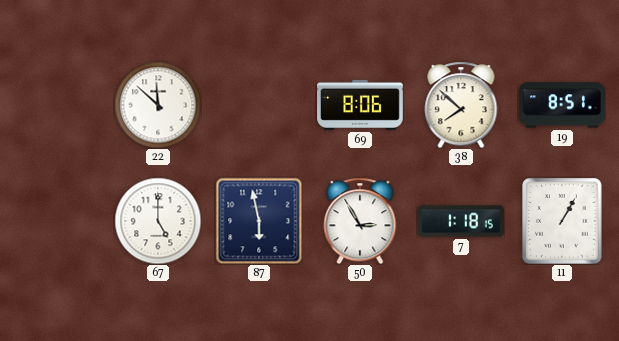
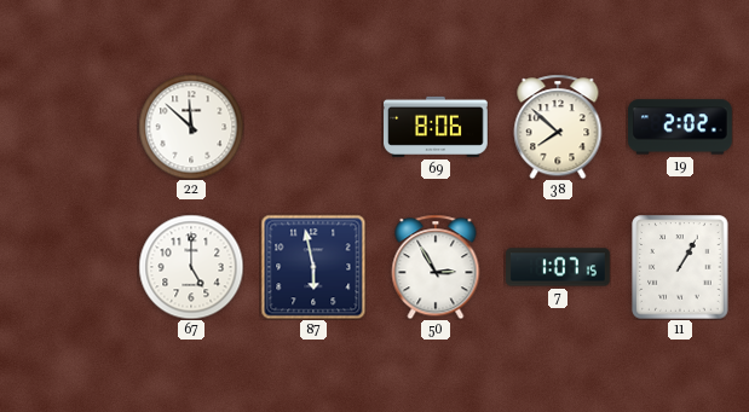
19: 8:51 -> 2:02 (681, 127)
7: 1:18 -> 1:07 (558, 267)
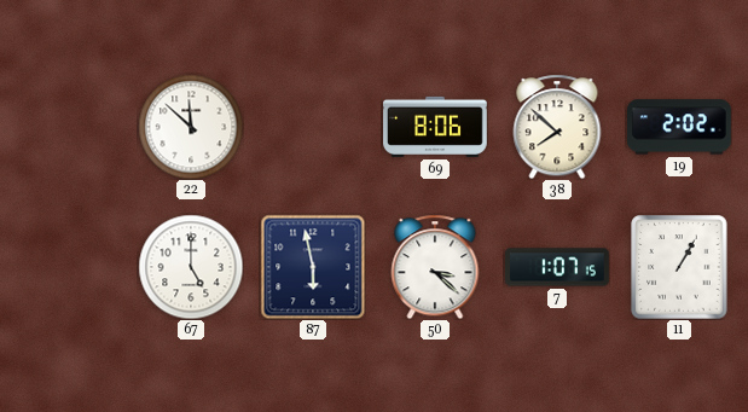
50: 2:55 -> 3:22 (435, 267)
